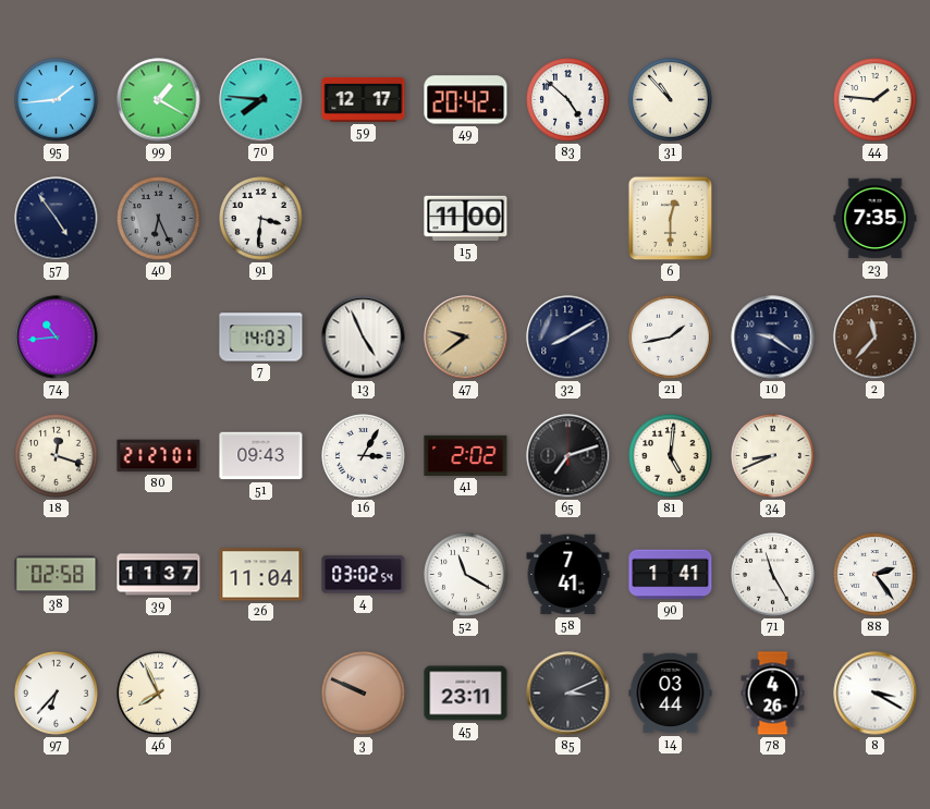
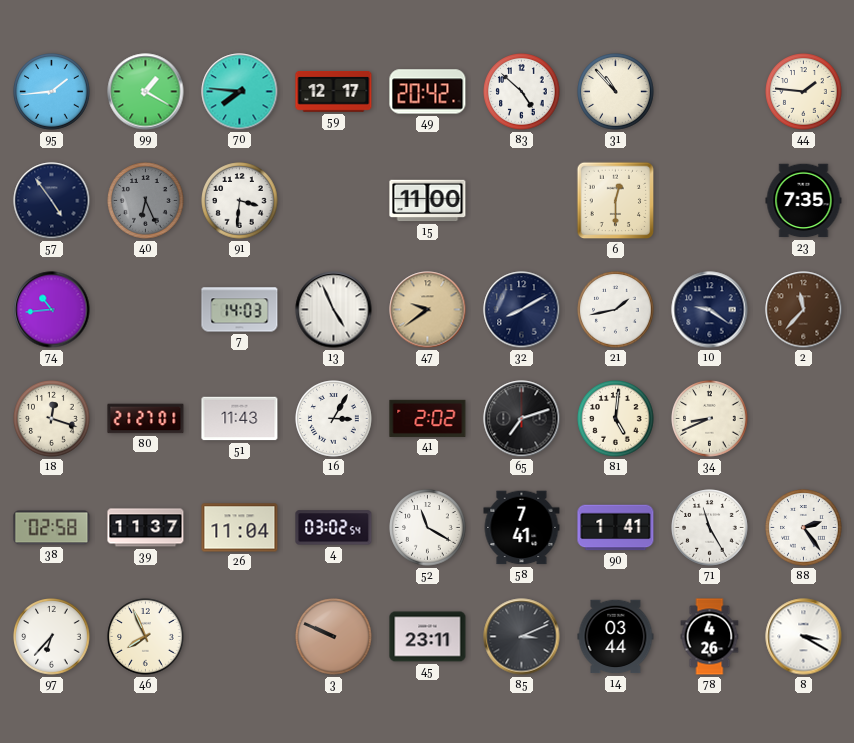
51: 09:43 -> 11:43 (240, 419)
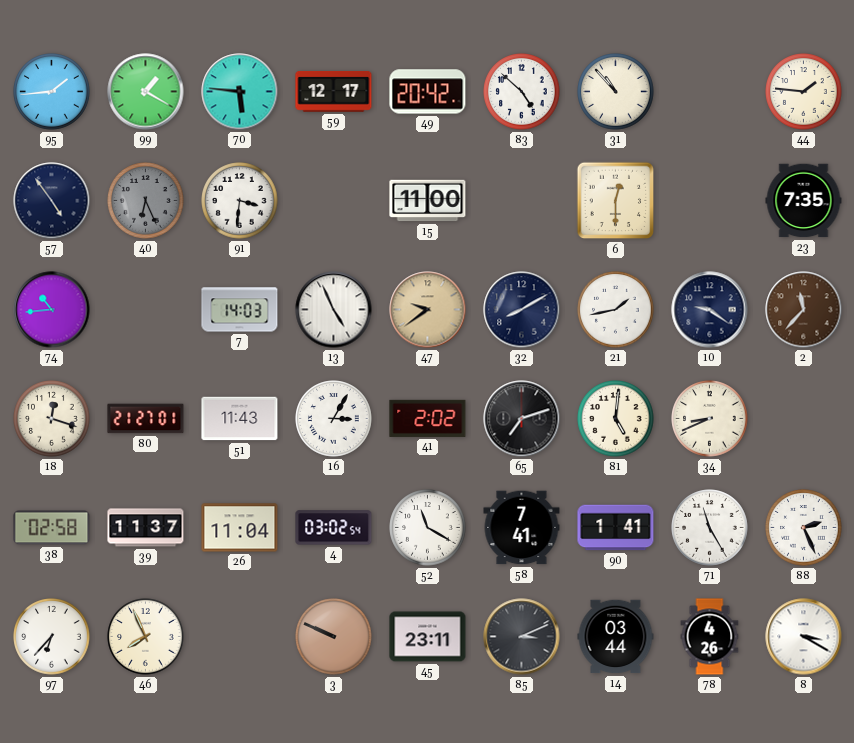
70: 7:46 -> 5:46 (240, 92)
88: 2:24 -> 2:26 (804, 528)
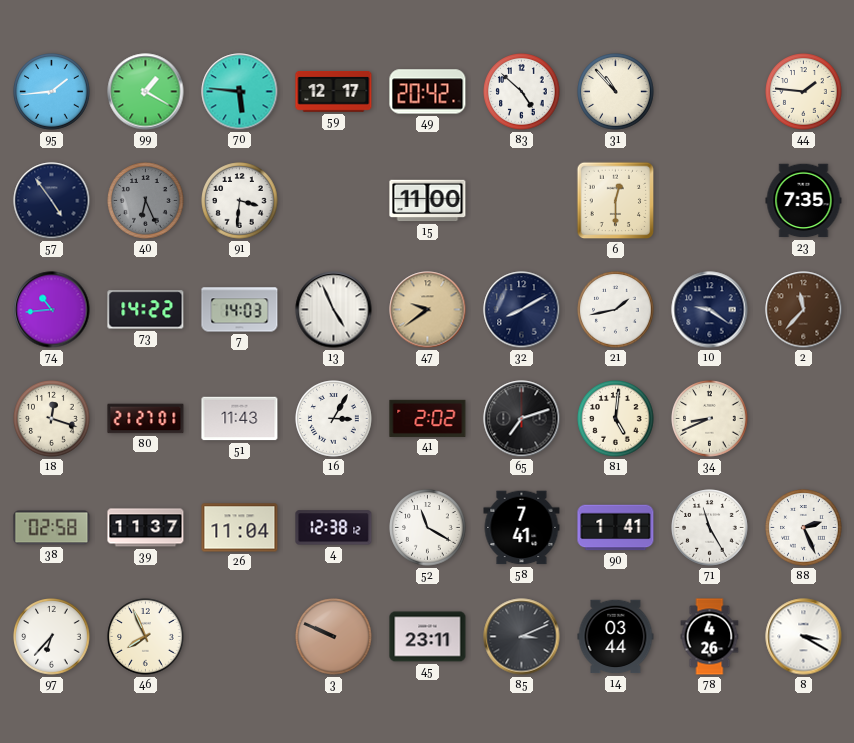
73: none -> 14:22 (146, 310)
4: 03:02 -> 12:38 (334, 528)
